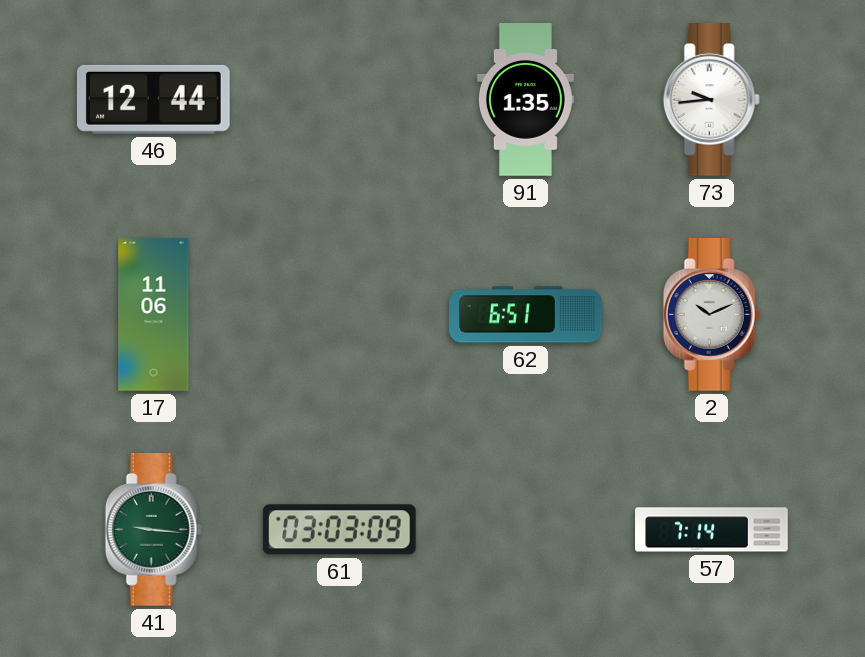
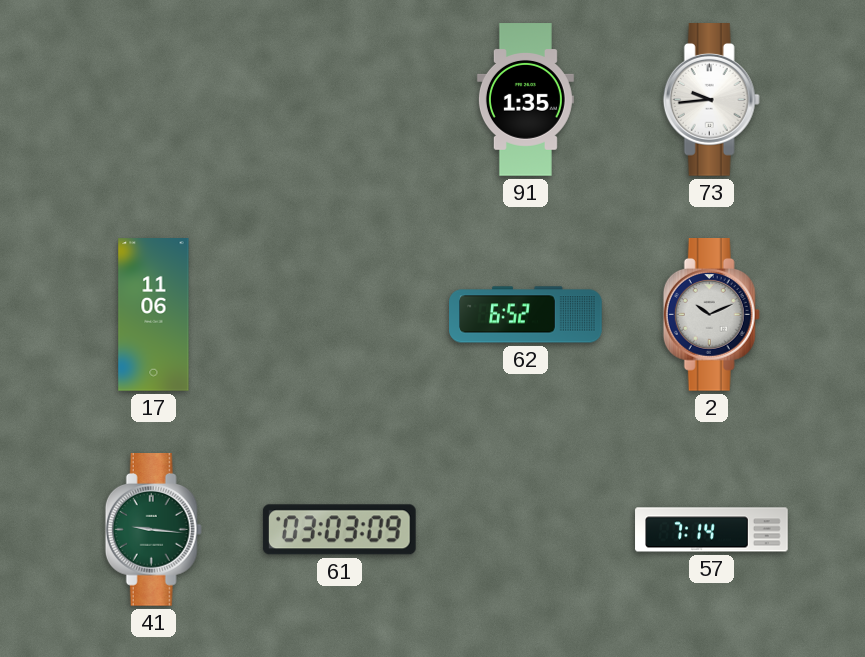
46: 12:44 -> none (153, 99)
62: 6:51 -> 6:52 (526, 315)
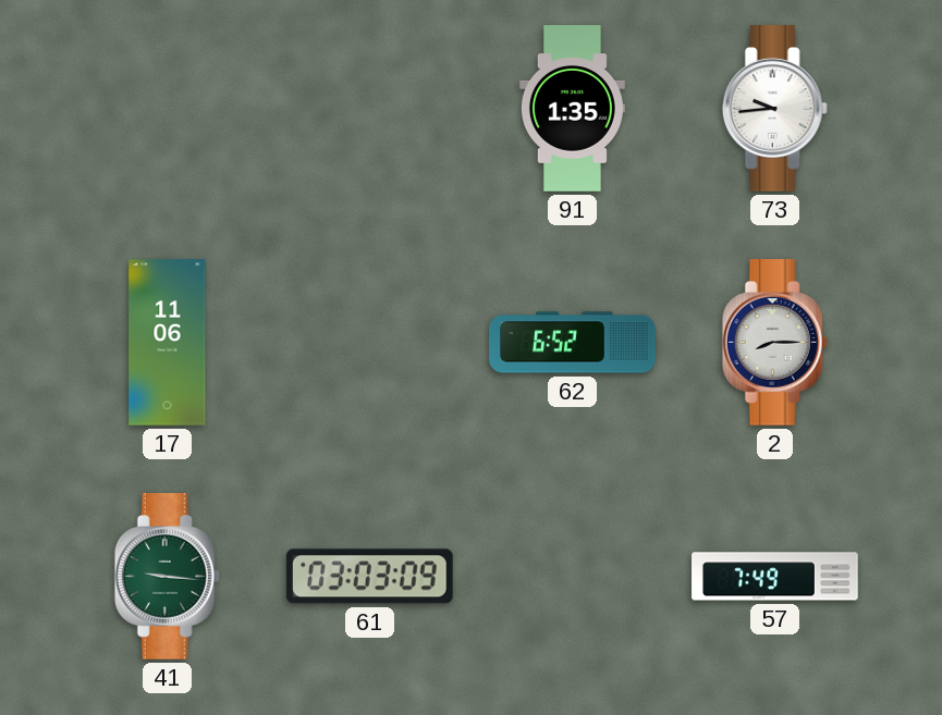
2: 10:11 -> 8:15 (774, 343)
57: 7:14 -> 7:49 (775, 577)
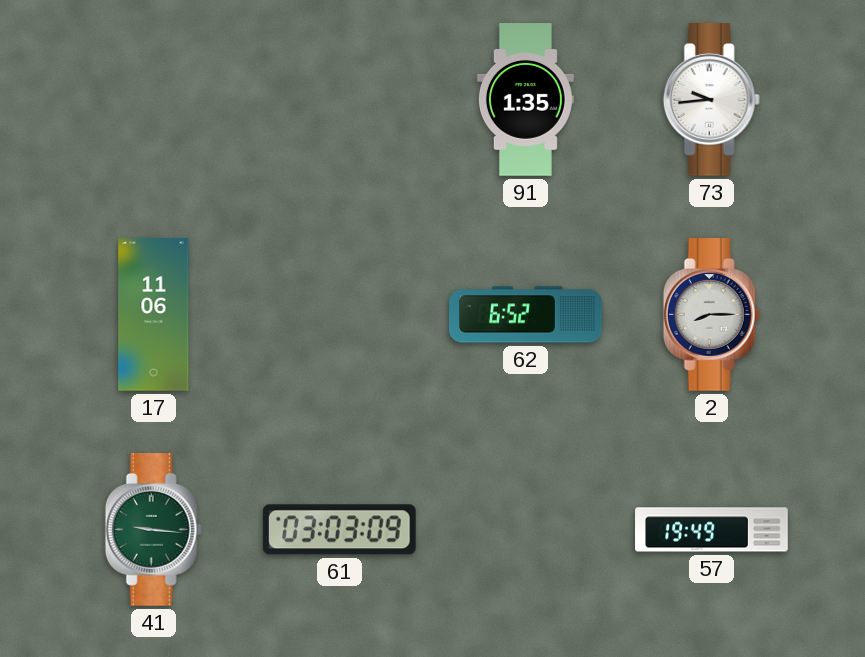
57: 7:49 -> 19:49 (712, 530)
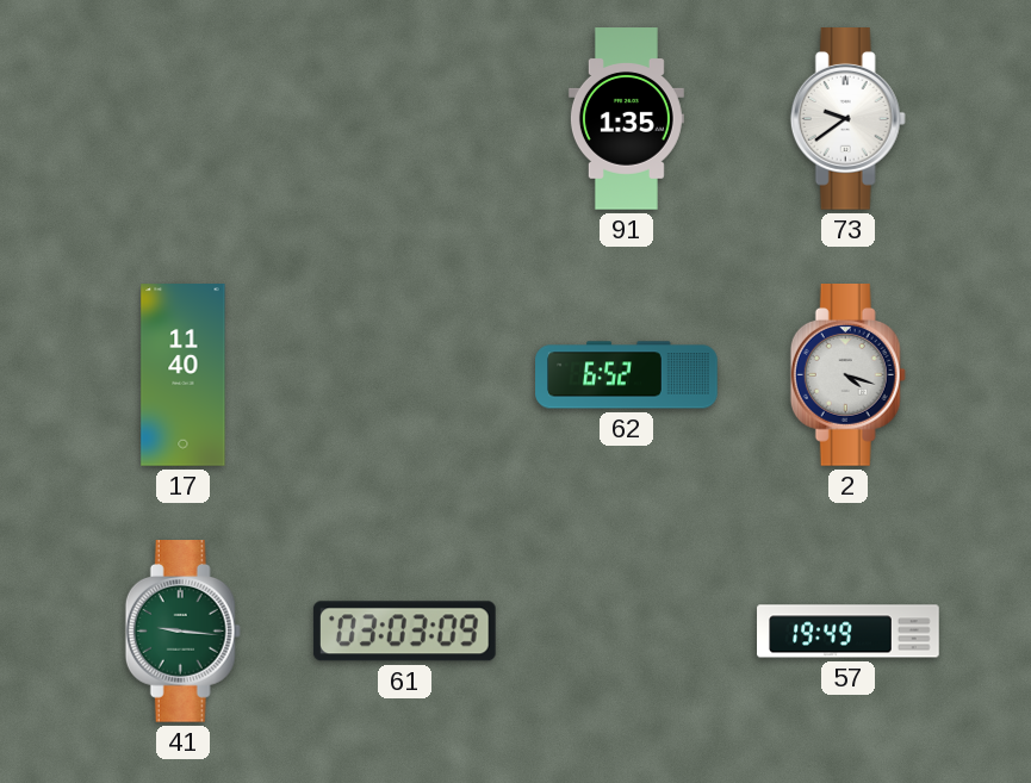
73: 9:44 -> 9:39 (847, 119)
17: 11:06 -> 11:40 (184, 375)
2: 8:15 -> 4:18 (847, 375)
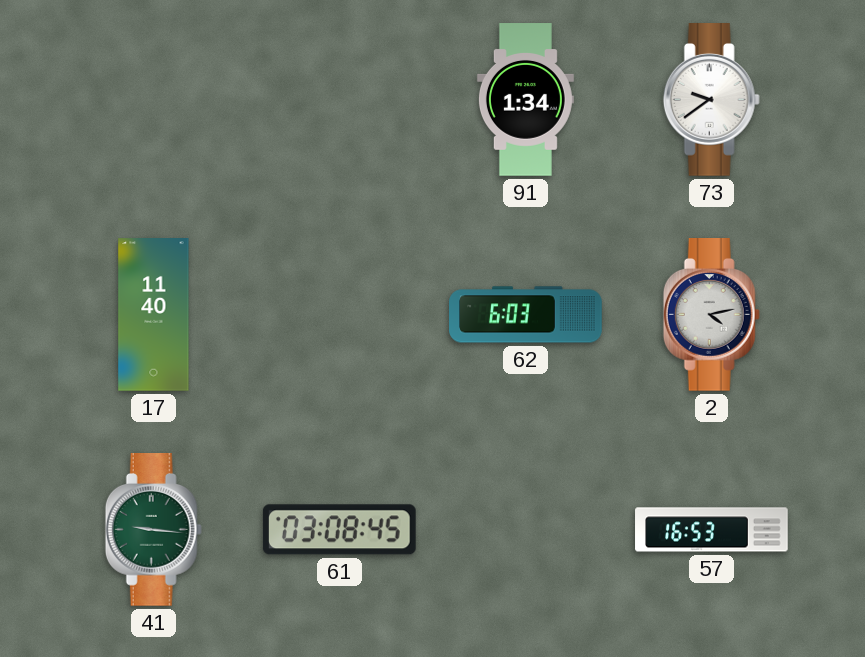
91: 1:35 -> 1:34 (525, 100)
62: 6:52 -> 6:03 (526, 315)
2: 4:18 -> 4:13 (711, 315)
61: 03:03 -> 03:08 (339, 530)
57: 19:49 -> 16:53 (712, 530)
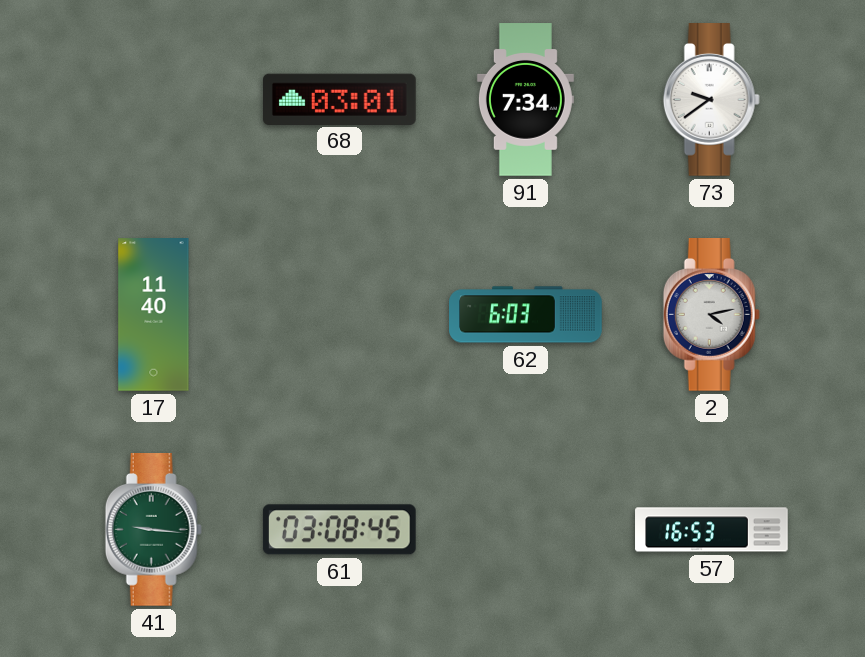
68: none -> 03:01 (340, 99)
91: 1:34 -> 7:34 (525, 100)
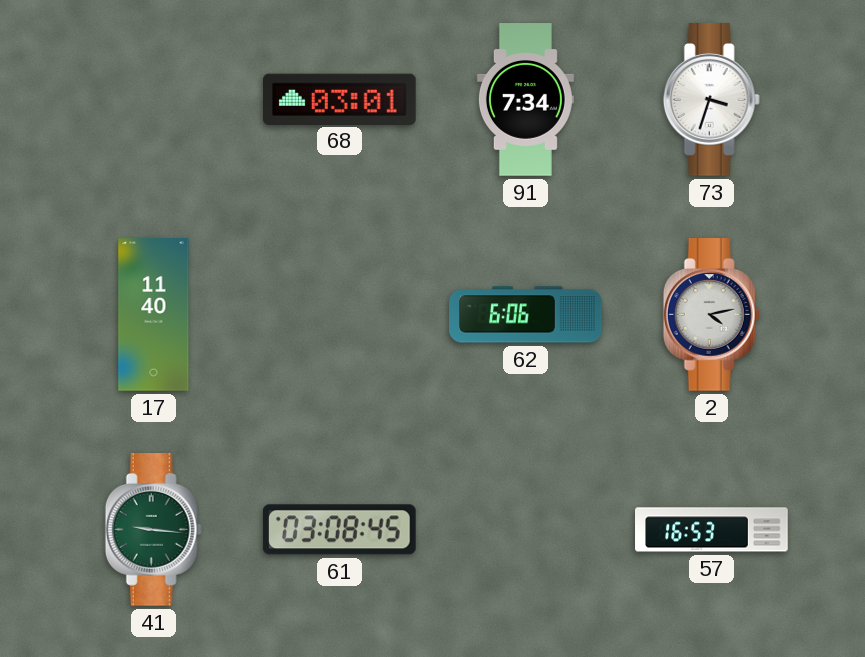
73: 9:39 -> 3:33 (711, 100)
62: 6:03 -> 6:06 (526, 315)
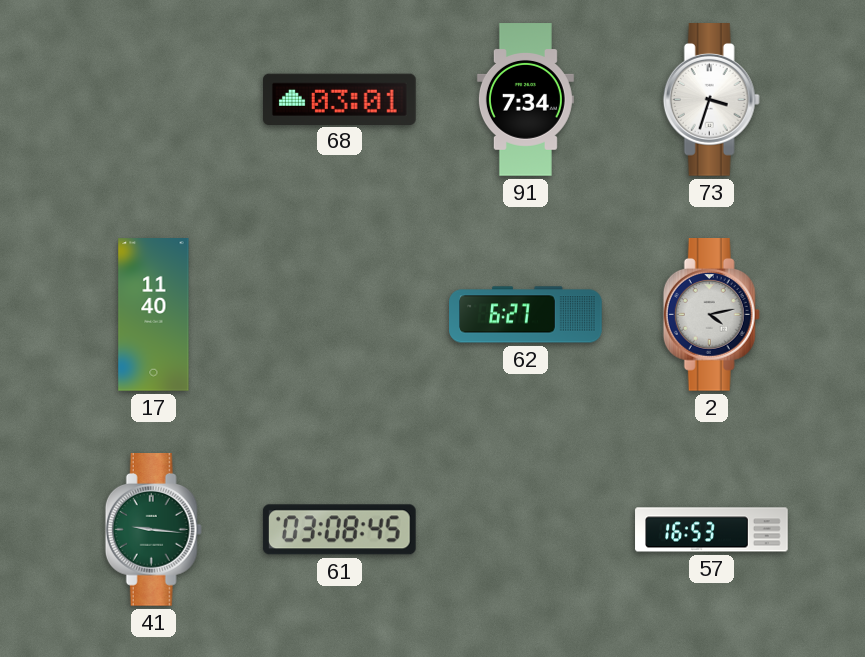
62: 6:06 -> 6:27 (526, 315)
